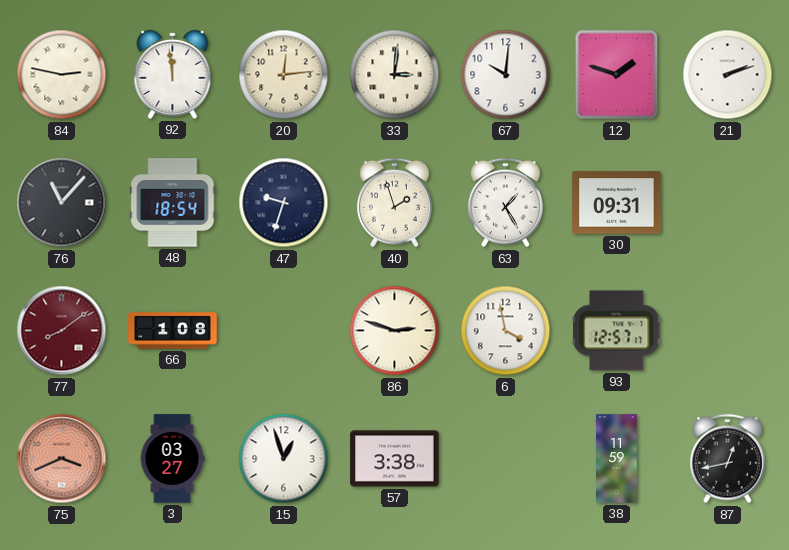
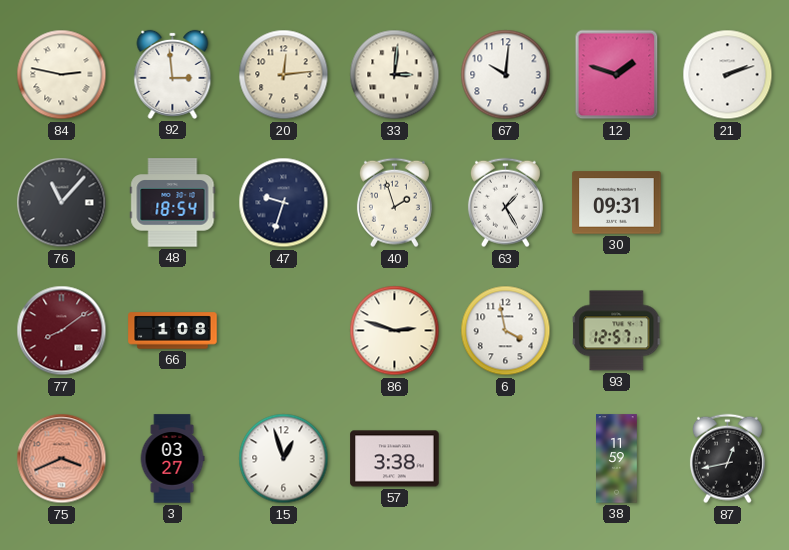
92: 11:59 -> 2:59 (173, 74)
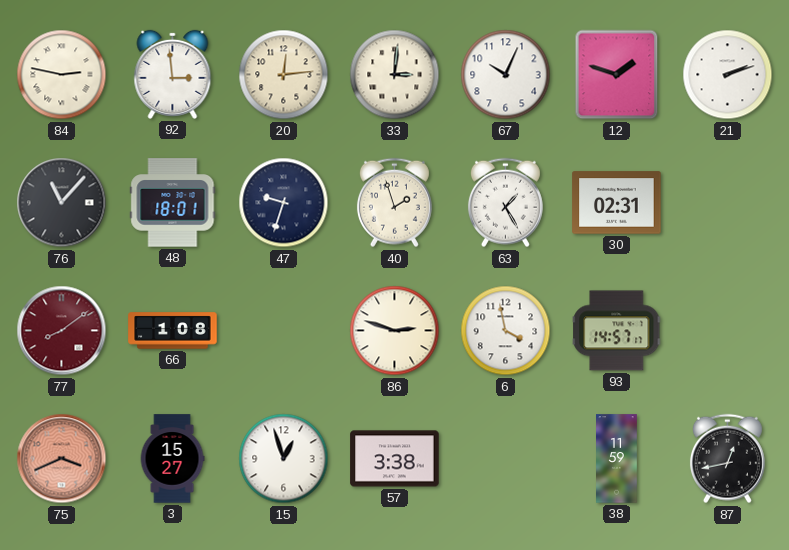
67: 10:01 -> 10:04 (506, 75)
48: 18:54 -> 18:01 (173, 203)
30: 09:31 -> 02:31 (617, 203)
93: 12:57 -> 14:57 (617, 331)
3: 03:27 -> 15:27 (172, 459)
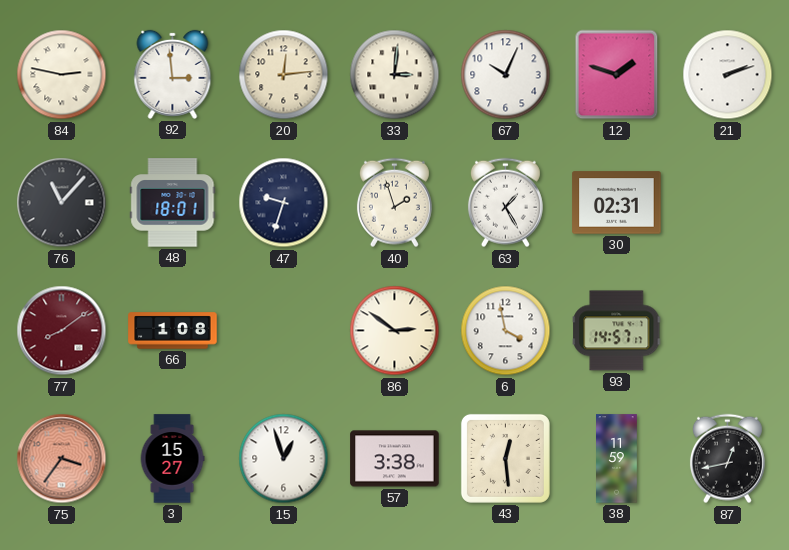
86: 2:48 -> 2:51 (395, 331)
75: 3:41 -> 3:36 (62, 459)
43: none -> 12:29 (505, 458)
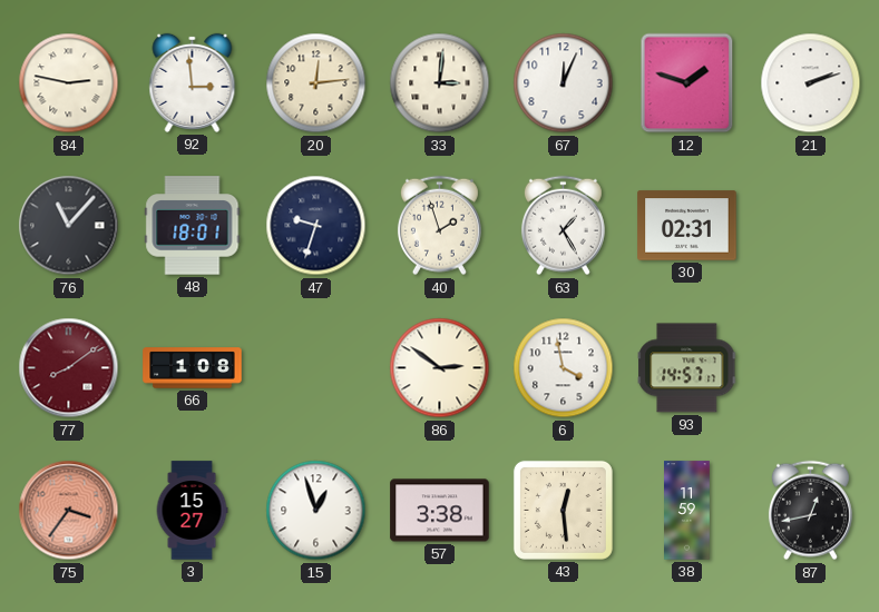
67: 10:04 -> 12:04 (564, 83)
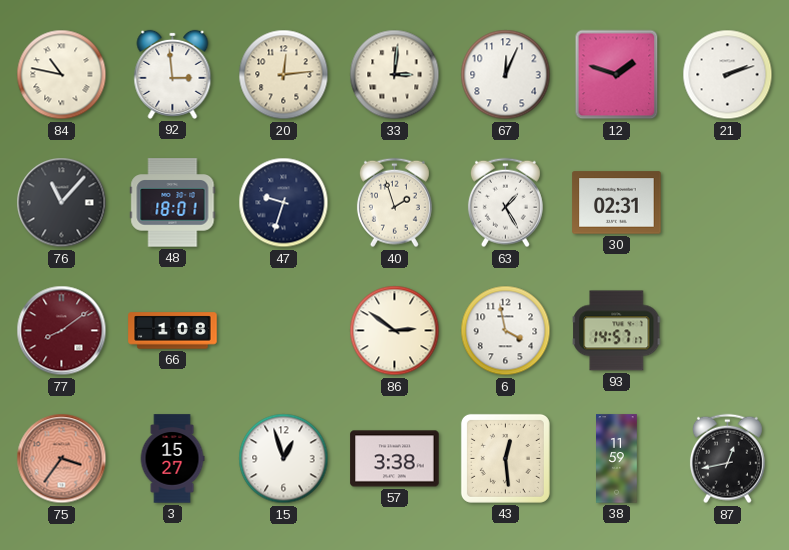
84: 2:47 -> 10:47 (62, 75)
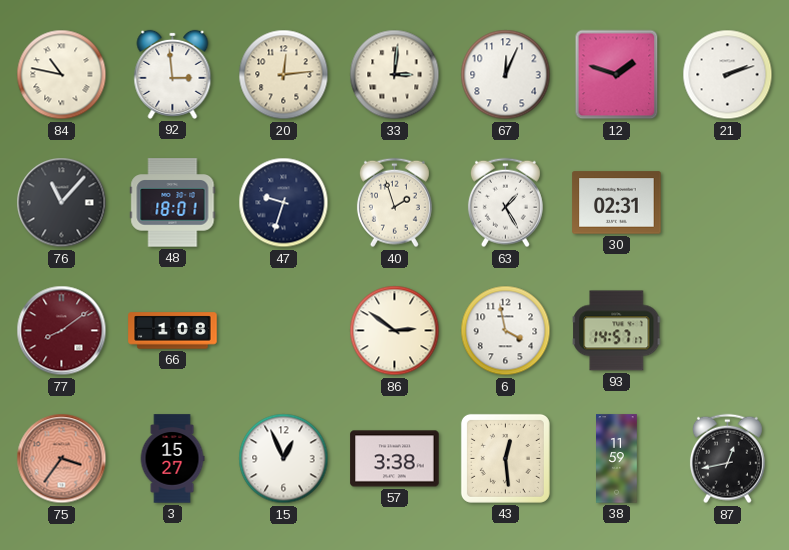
15: 12:57 -> 12:56 (284, 459)
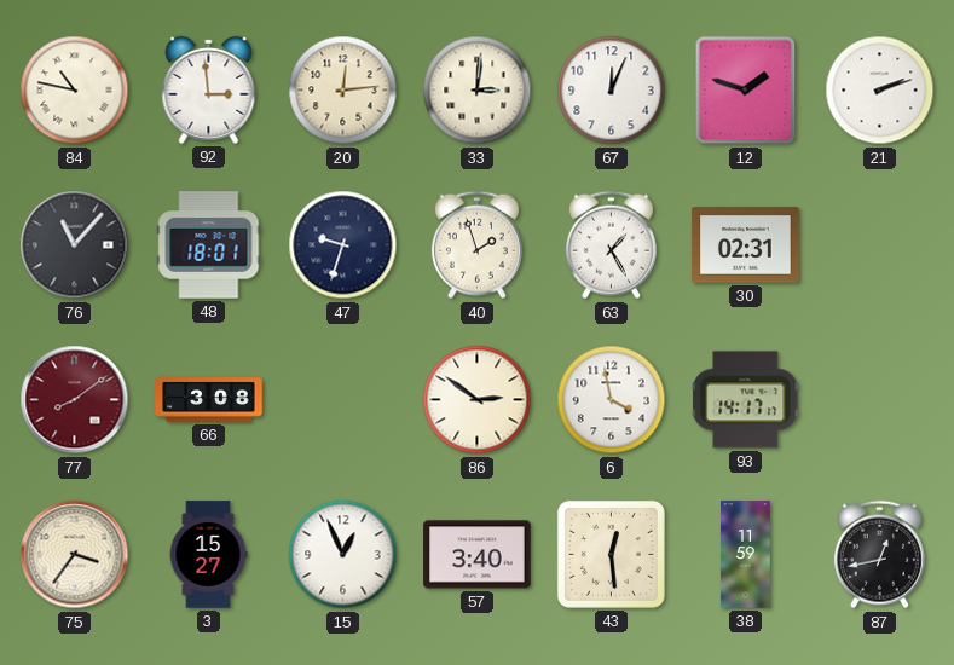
66: 1:08 -> 3:08 (209, 400)
93: 14:57 -> 14:17 (746, 400)
75 dial: salmon -> cream (75, 555)
57: 3:38 -> 3:40 (478, 555)
